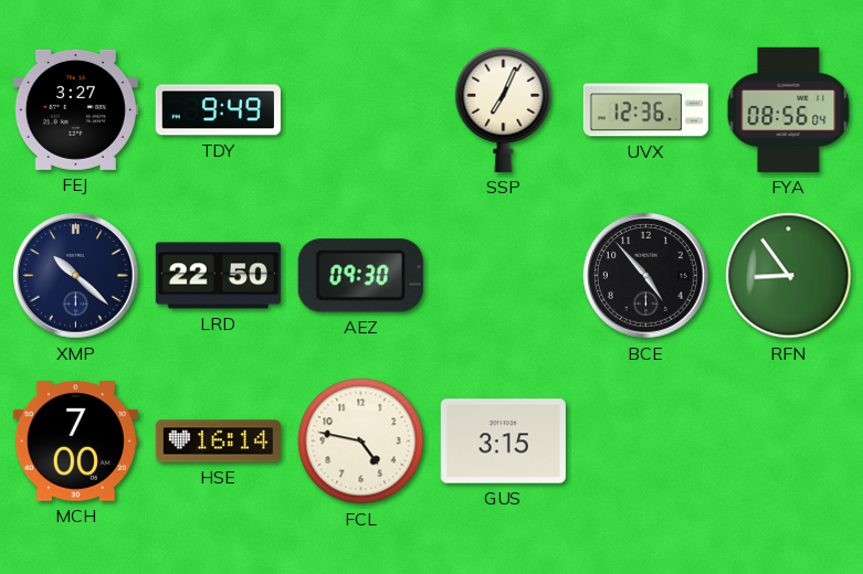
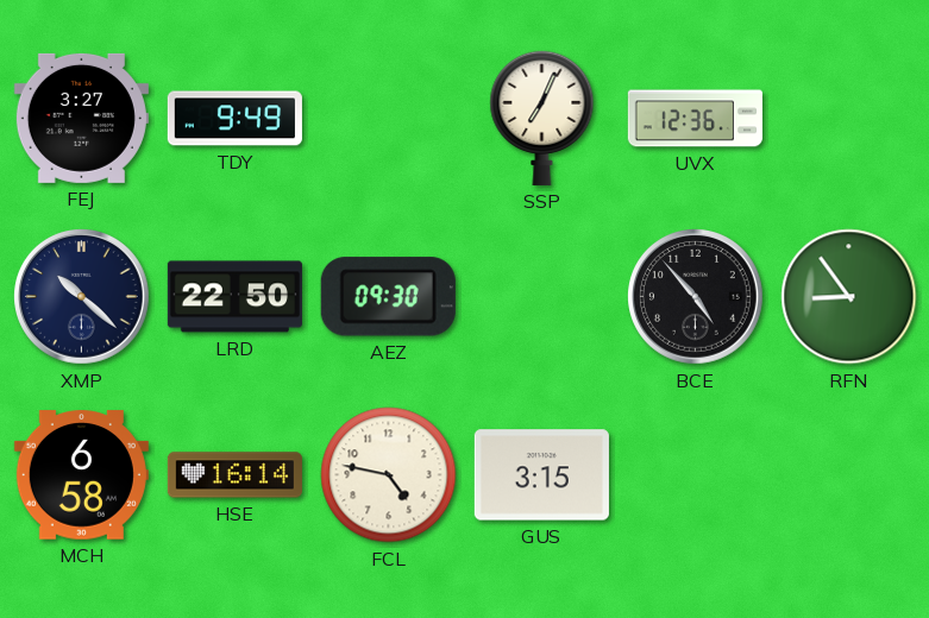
FYA: 08:56 -> none (789, 109)
MCH: 7:00 -> 6:58 (81, 475)
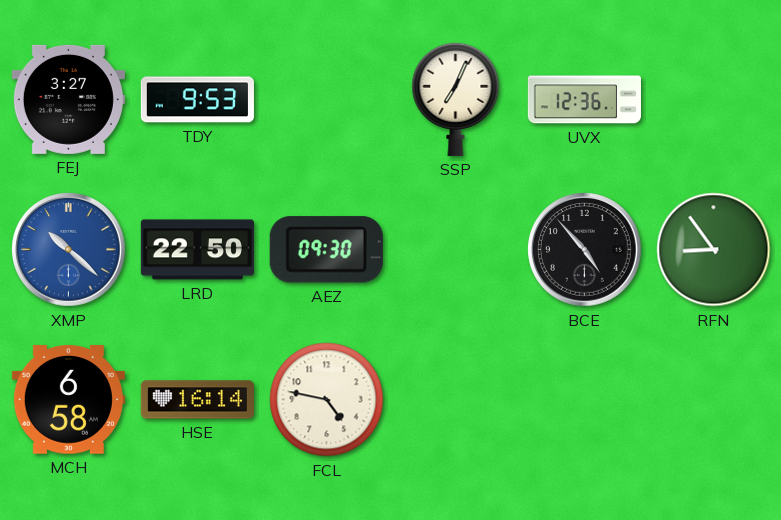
TDY: 9:49 -> 9:53 (197, 100)
XMP dial: navy -> blue (69, 250)
GUS: 3:15 -> none (541, 475)
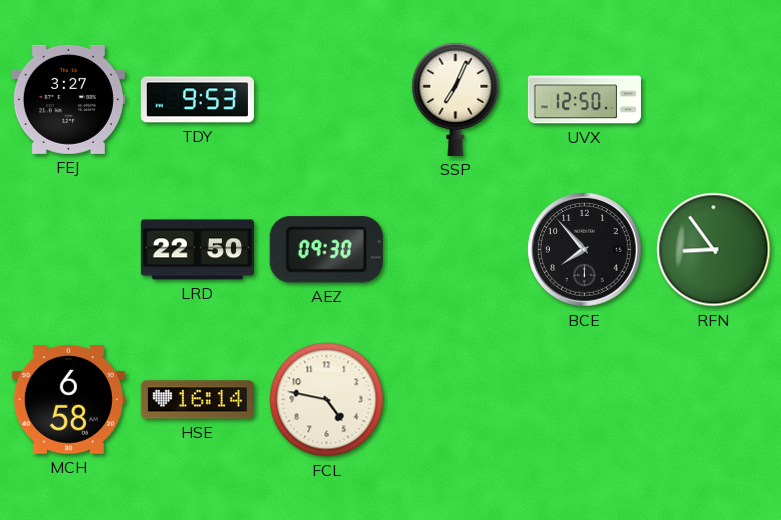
UVX: 12:36 -> 12:50 (584, 100)
XMP: 10:22 -> none (69, 250)
BCE: 4:53 -> 7:53 (585, 250)
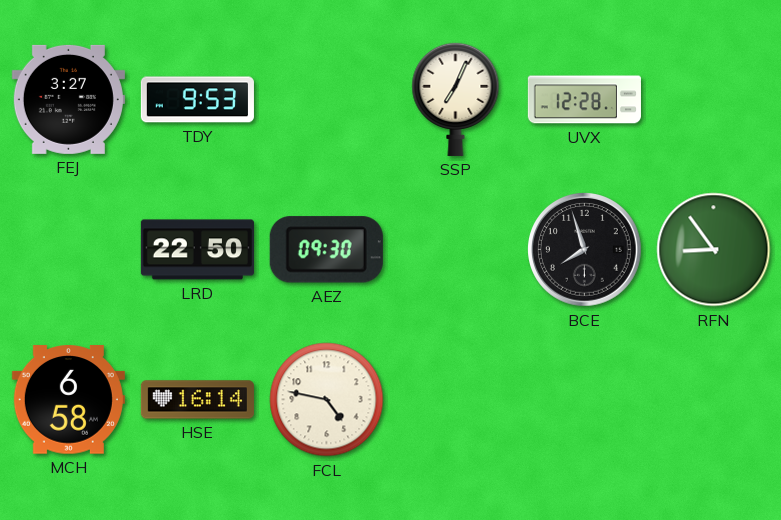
UVX: 12:50 -> 12:28 (584, 100)
BCE: 7:53 -> 7:57 (585, 250)
